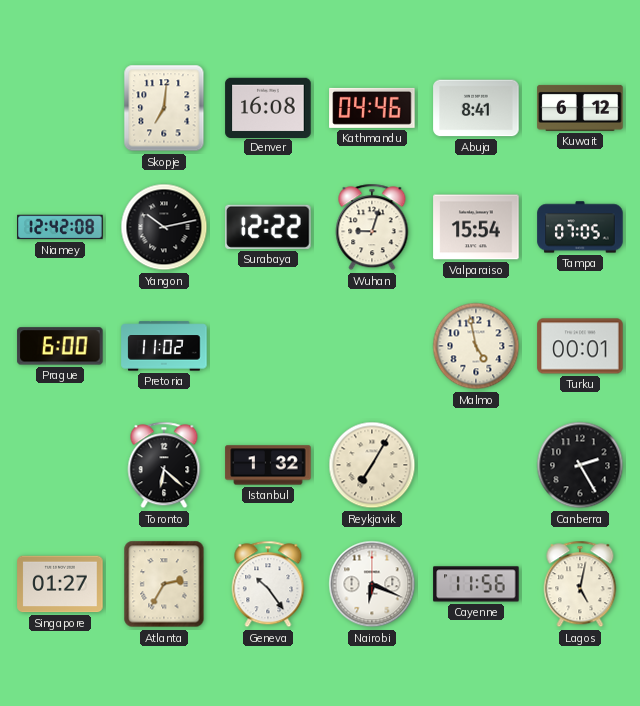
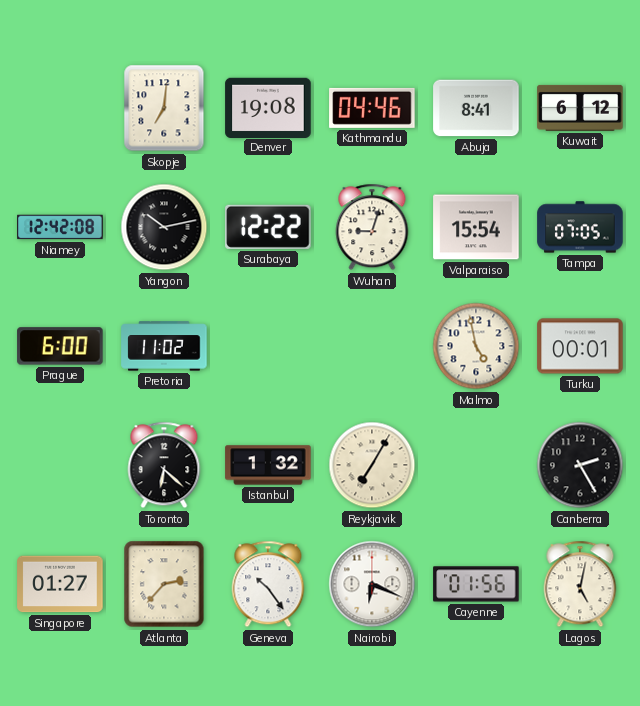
Denver: 16:08 -> 19:08 (268, 107)
Atlanta: 2:35 -> 2:37 (164, 584)
Cayenne: 11:56 -> 01:56 (476, 584)
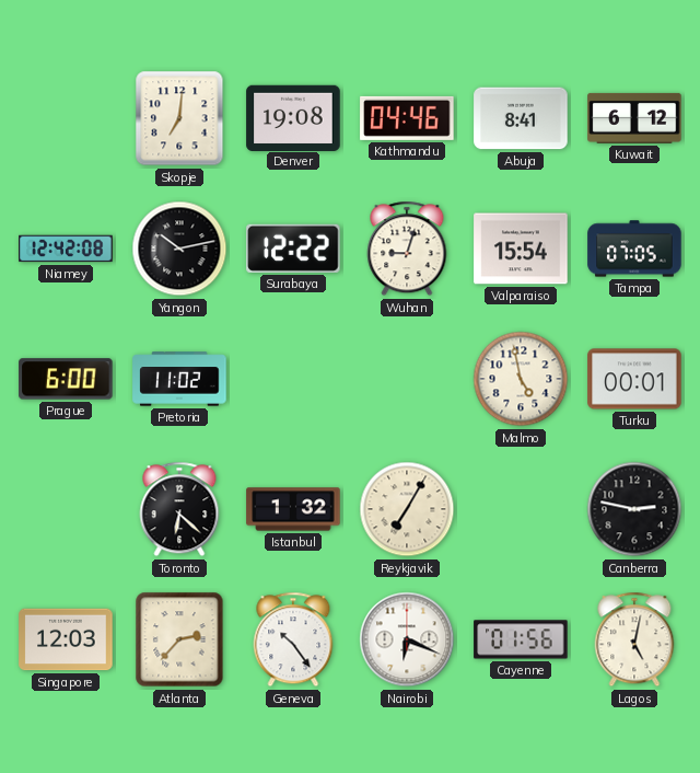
Canberra: 2:25 -> 2:47 (634, 509)
Singapore: 01:27 -> 12:03 (66, 639)
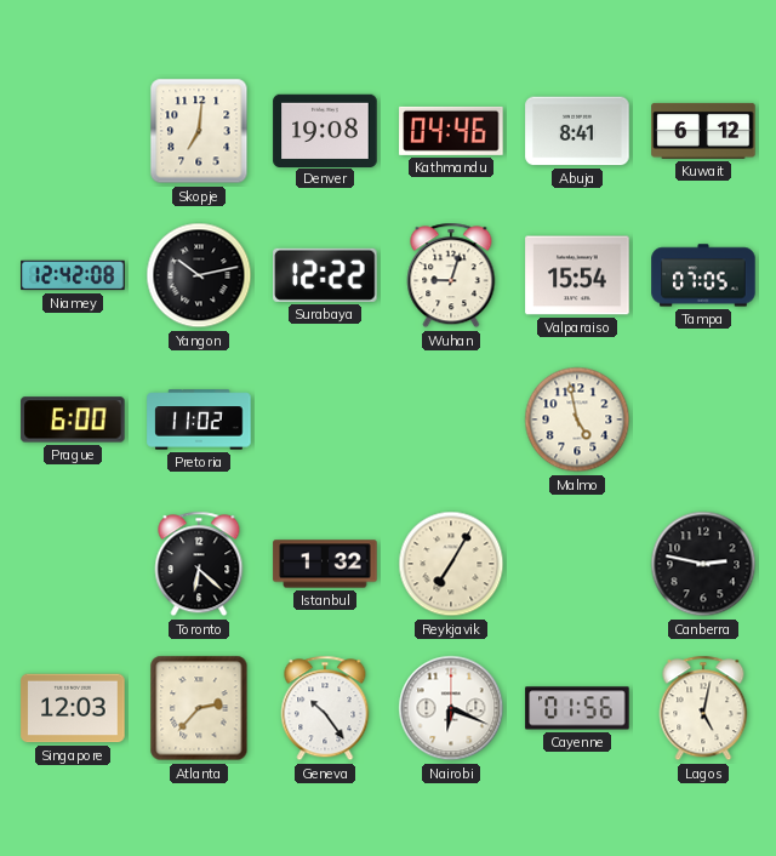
Turku: 00:01 -> none (634, 379)
